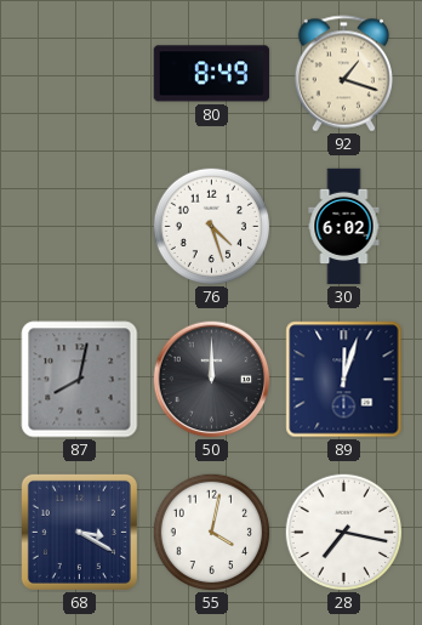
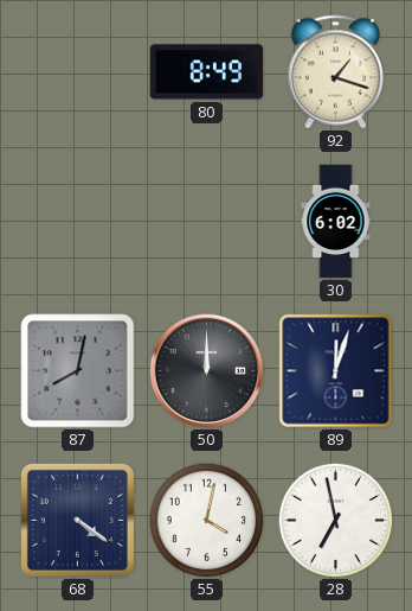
76: 4:27 -> none (211, 226)
68: 3:20 -> 4:21 (77, 520)
28: 7:17 -> 6:58 (335, 520)
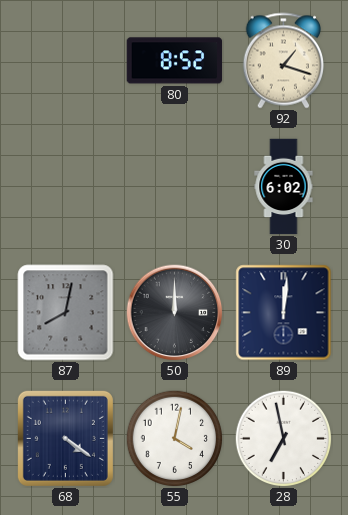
80: 8:49 -> 8:52 (175, 61)
89: 12:03 -> 12:01 (284, 313)
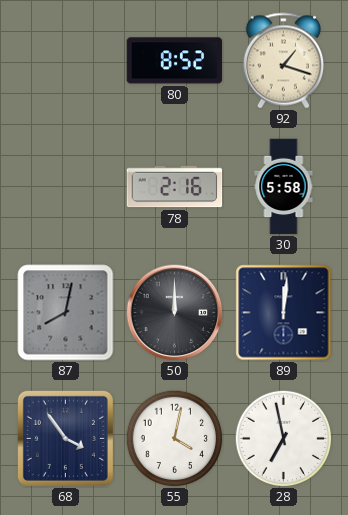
78: none -> 2:16 (175, 187)
30: 6:02 -> 5:58 (284, 187)
68: 4:21 -> 3:54 (65, 438)
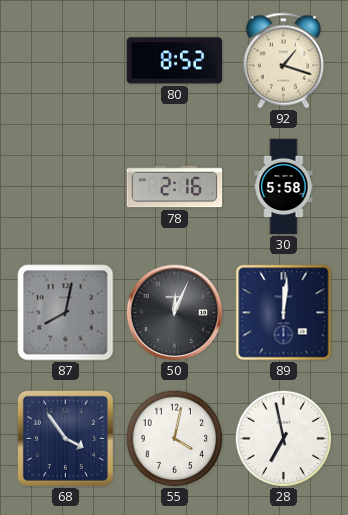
50: 12:00 -> 12:04 (175, 313)
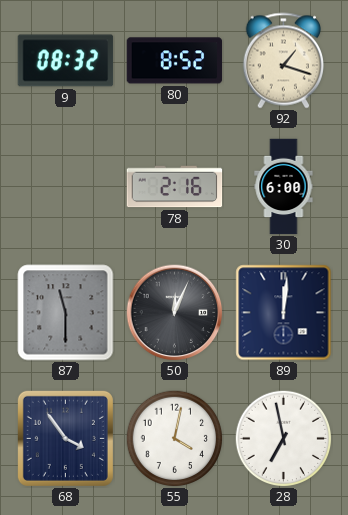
9: none -> 08:32 (66, 61)
30: 5:58 -> 6:00 (284, 187)
87: 8:02 -> 11:30 (66, 313)
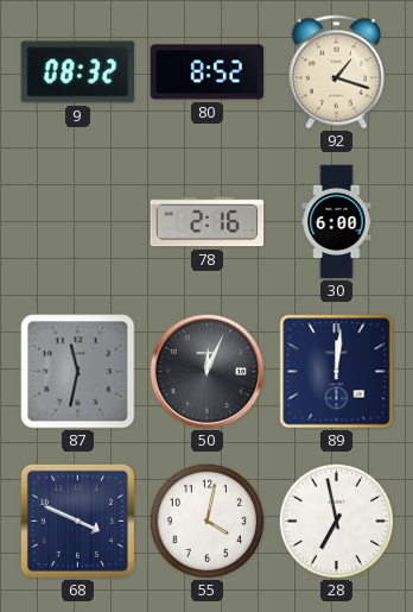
87: 11:30 -> 11:32 (78, 372)
68: 3:54 -> 3:49 (77, 520)
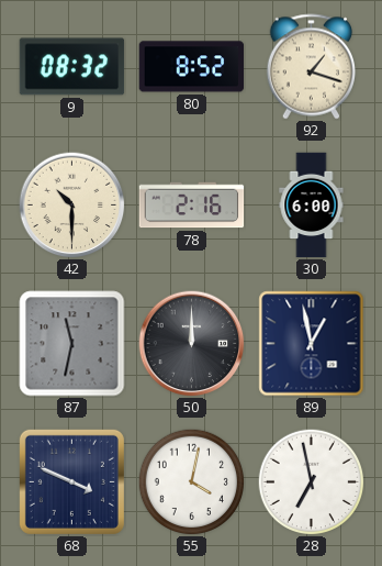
42: none -> 10:30 (72, 206)
50: 12:04 -> 12:00 (192, 344)
89: 12:01 -> 12:58 (312, 344)
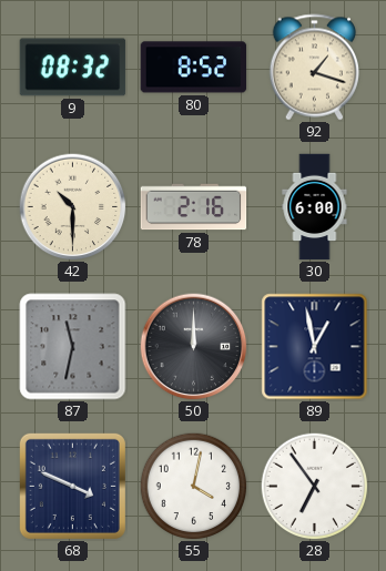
28: 6:58 -> 6:54 (314, 486)
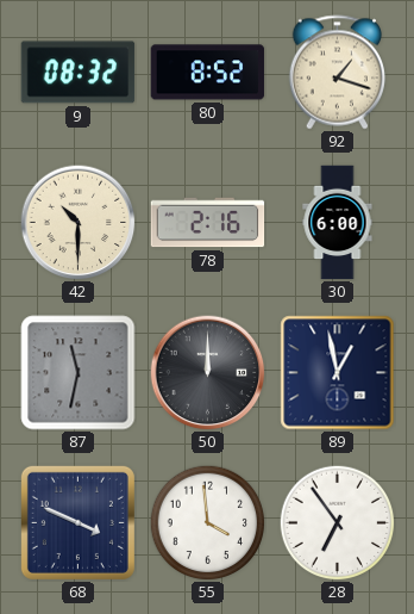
55: 4:02 -> 3:59 (207, 522)
